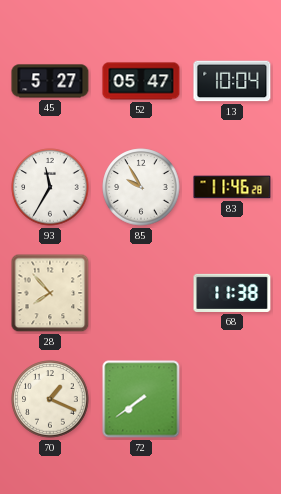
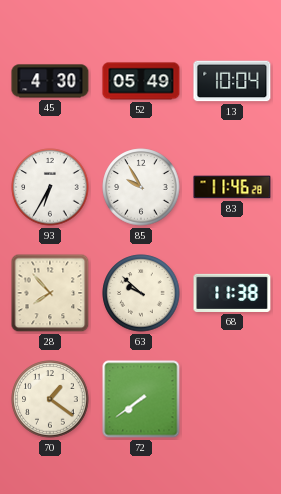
45: 5:27 -> 4:30 (50, 81)
52: 05:47 -> 05:49 (141, 81)
93: 11:35 -> 6:35 (50, 187)
63: none -> 9:52 (141, 293)
70: 1:19 -> 1:21 (50, 399)
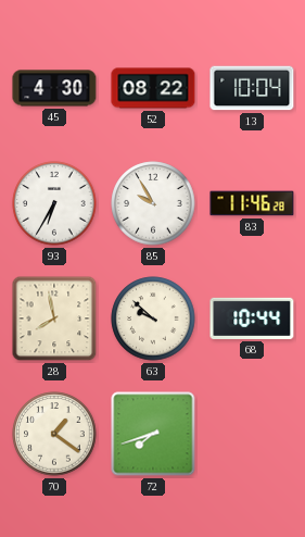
52: 05:49 -> 08:22 (153, 88)
28: 7:53 -> 7:58 (54, 319)
68: 11:38 -> 10:44 (252, 319)
72: 7:39 -> 7:42 (153, 434)
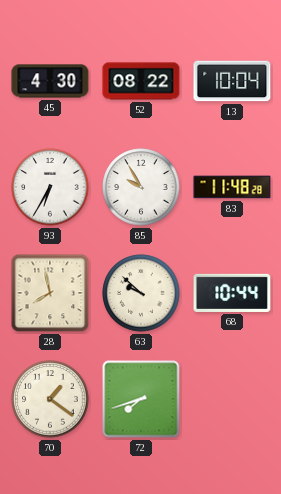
83: 11:46 -> 11:48 (232, 187)
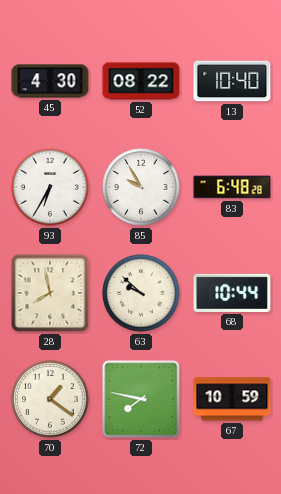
13: 10:04 -> 10:40 (232, 81)
83: 11:48 -> 6:48 (232, 187)
72: 7:42 -> 7:47 (141, 399)
67: none -> 10:59 (232, 399)
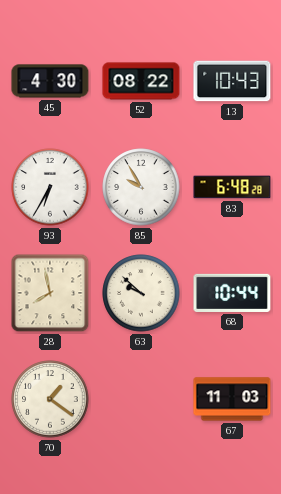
13: 10:40 -> 10:43 (232, 81)
72: 7:47 -> none (141, 399)
67: 10:59 -> 11:03 (232, 399)
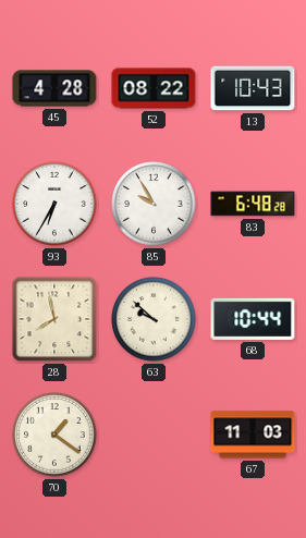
45: 4:30 -> 4:28 (54, 88)
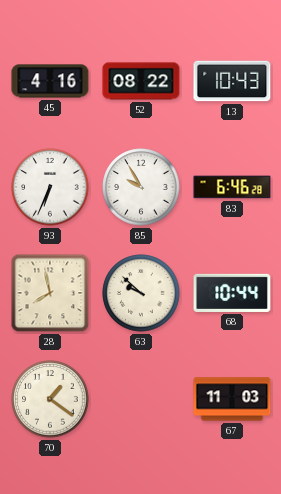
45: 4:28 -> 4:16 (50, 81)
93: 6:35 -> 6:34 (50, 187)
83: 6:48 -> 6:46 (232, 187)
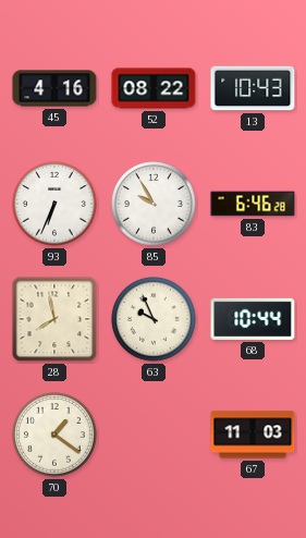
63: 9:52 -> 9:56 (154, 319)
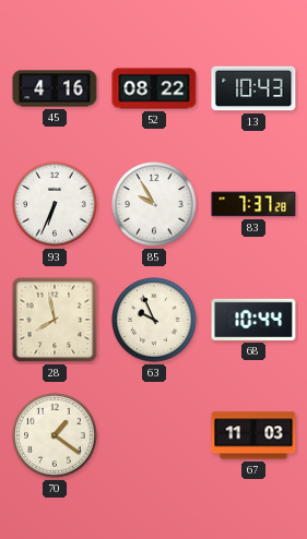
83: 6:46 -> 7:37 (253, 204)
